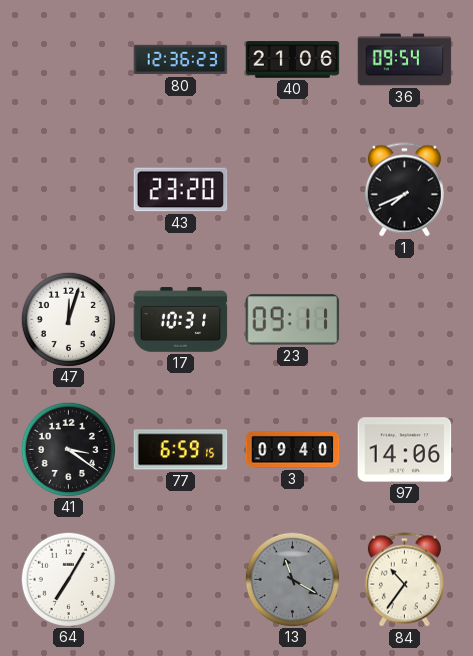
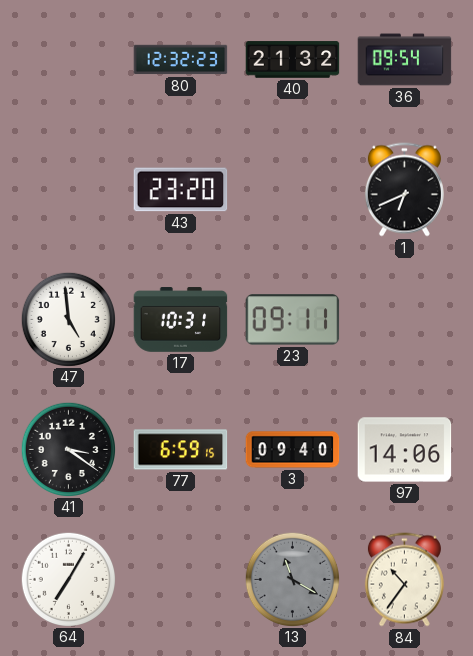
80: 12:36 -> 12:32 (181, 60)
40: 21:06 -> 21:32 (293, 60)
1: 7:41 -> 6:41 (404, 190)
47: 12:03 -> 4:59 (68, 319)
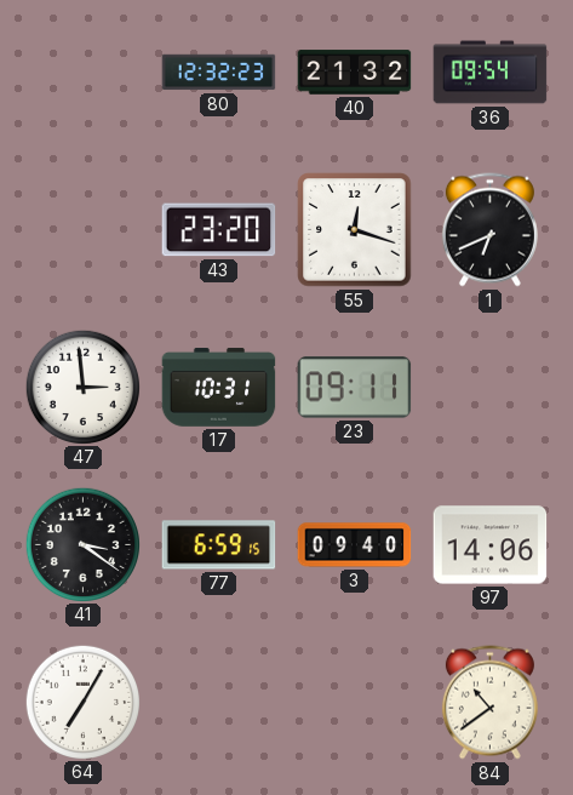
55: none -> 12:18 (355, 230)
47: 4:59 -> 2:59 (82, 387)
13: 11:20 -> none (292, 579)
84: 10:36 -> 10:39 (489, 703)
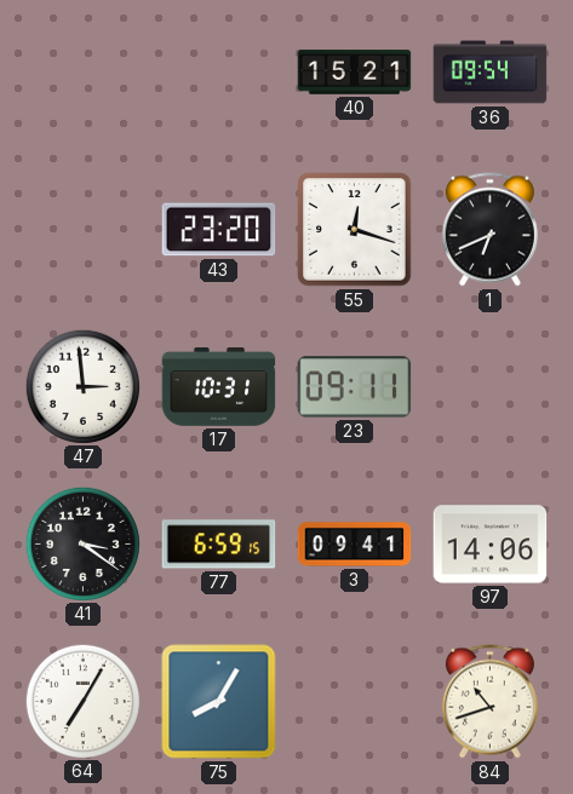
80: 12:32 -> none (219, 73)
40: 21:32 -> 15:21 (355, 73)
3: 09:40 -> 09:41 (355, 545)
75: none -> 8:05 (219, 702)
84: 10:39 -> 10:42 (489, 702)
